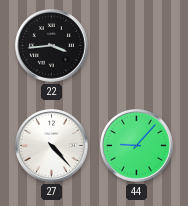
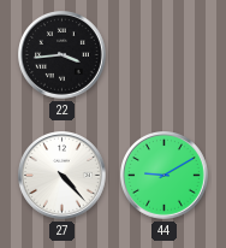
44: 9:07 -> 9:10 (165, 176)
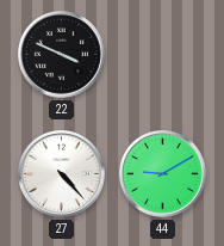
22: 3:44 -> 3:49 (62, 55)
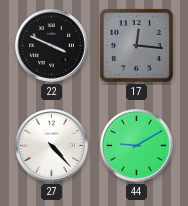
17: none -> 12:16 (136, 45)
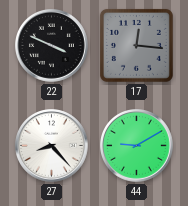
27: 4:23 -> 8:23 (52, 146)
